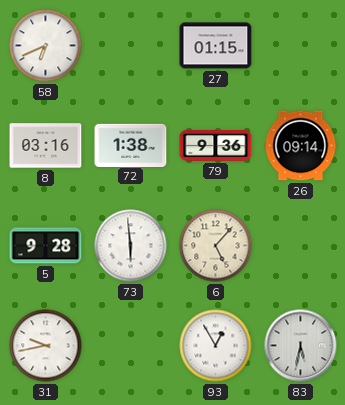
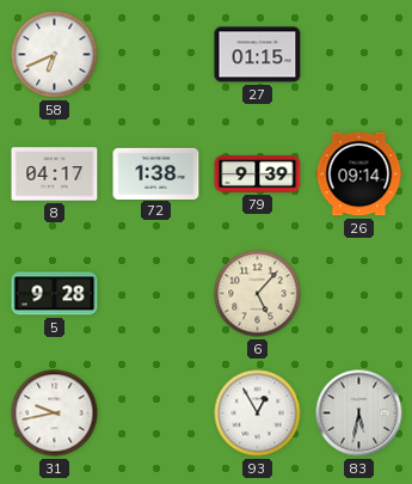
8: 03:16 -> 04:17 (55, 174)
79: 9:36 -> 9:39 (258, 174)
73: 5:59 -> none (131, 246)
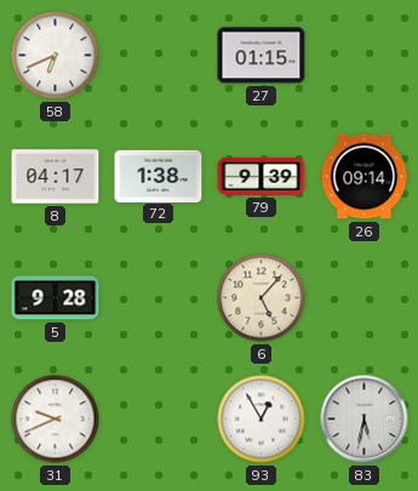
31: 9:43 -> 9:41 (56, 419)
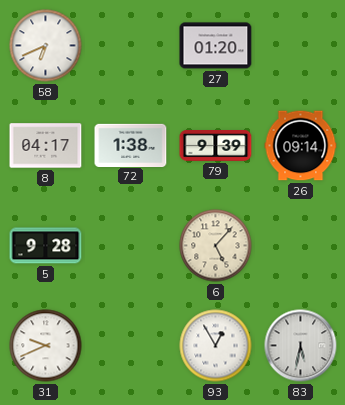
27: 01:15 -> 01:20 (216, 46)
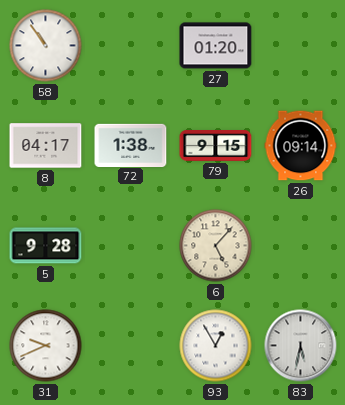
58: 6:41 -> 10:54 (46, 46)
79: 9:39 -> 9:15 (216, 146)
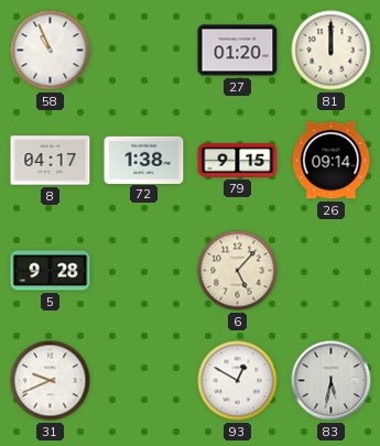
58: 10:54 -> 10:56 (51, 51)
81: none -> 12:00 (332, 51)
93: 12:55 -> 12:50 (238, 381)
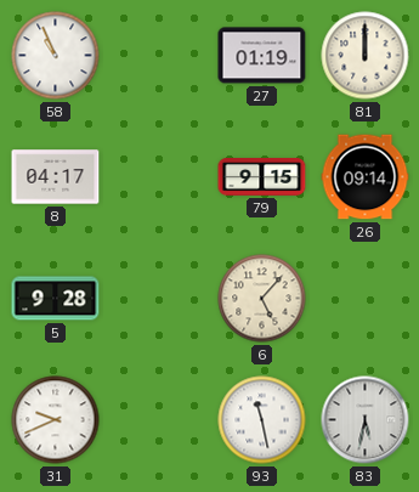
27: 01:20 -> 01:19 (262, 56)
72: 1:38 -> none (144, 160)
93: 12:50 -> 11:28 (262, 420)
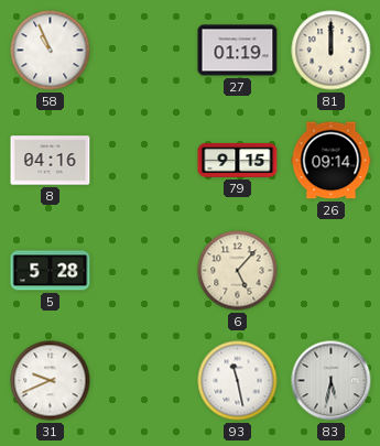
8: 04:17 -> 04:16 (51, 161)
5: 9:28 -> 5:28 (51, 271)
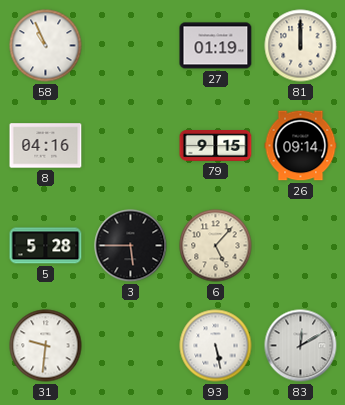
3: none -> 5:45 (131, 246)
31: 9:41 -> 9:31 (46, 346)
93: 11:28 -> 5:28 (216, 346)
83: 5:32 -> 12:10 (301, 346)
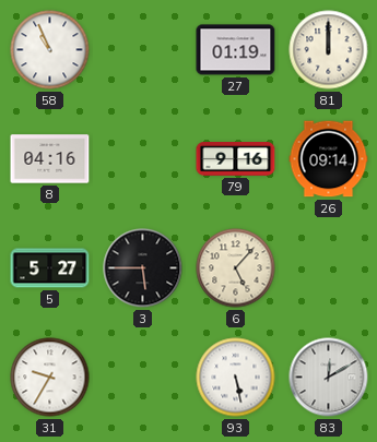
79: 9:15 -> 9:16 (236, 159)
5: 5:28 -> 5:27 (50, 268)
31: 9:31 -> 9:35 (50, 378)
